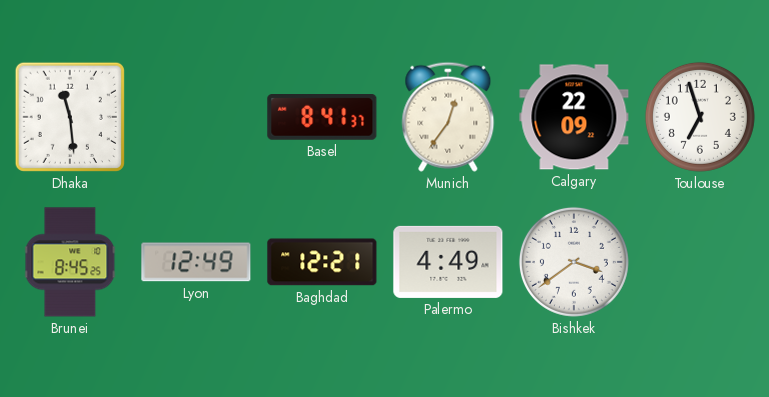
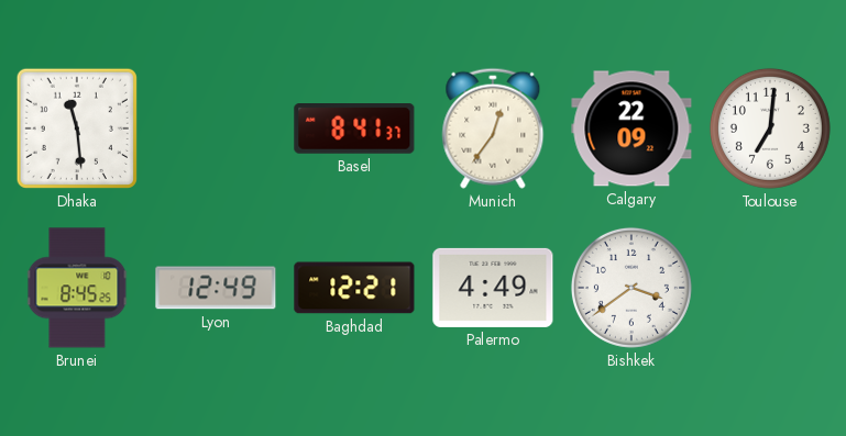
Toulouse: 6:57 -> 7:01 (770, 128)
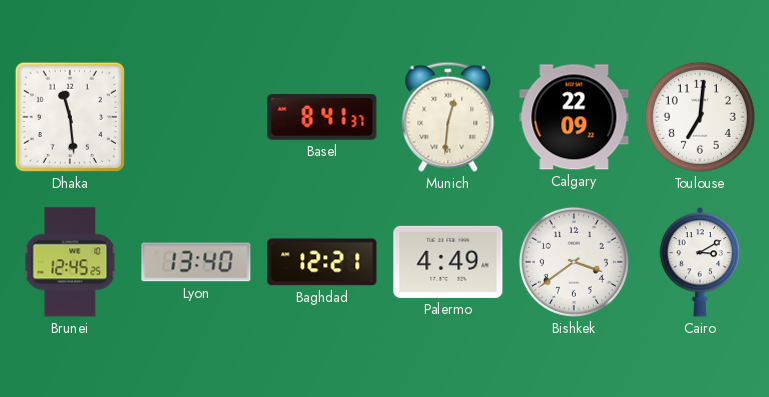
Munich: 12:36 -> 12:31 (448, 117)
Brunei: 8:45 -> 12:45 (70, 262)
Lyon: 12:49 -> 13:40 (196, 262)
Cairo: none -> 3:10 (700, 262)
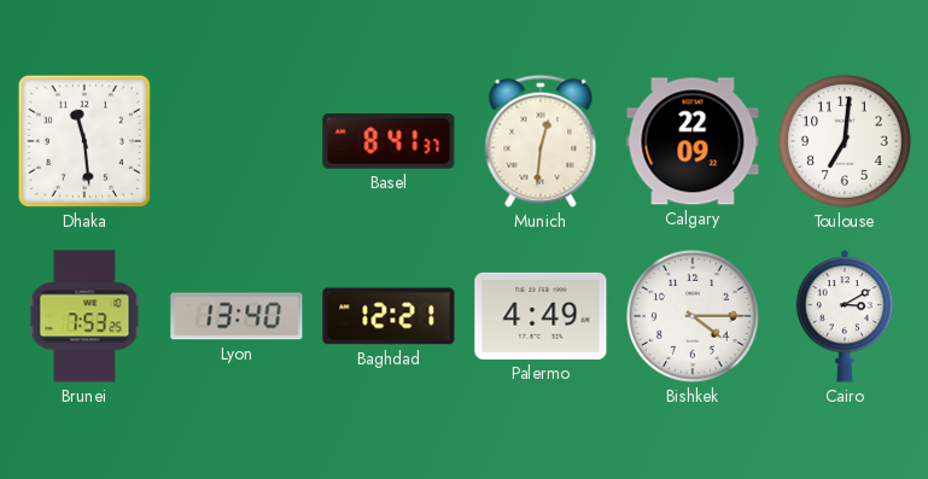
Brunei: 12:45 -> 7:53 (84, 316)
Bishkek: 3:39 -> 4:15 (693, 316)
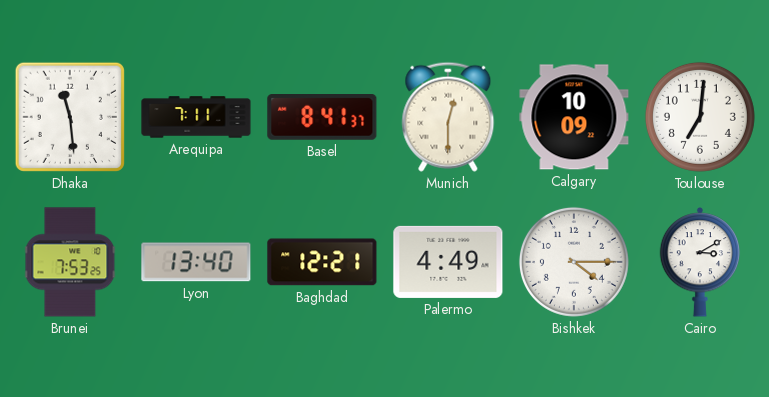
Arequipa: none -> 7:11 (196, 117)
Munich: 12:31 -> 12:30 (448, 117)
Calgary: 22:09 -> 10:09 (574, 117)
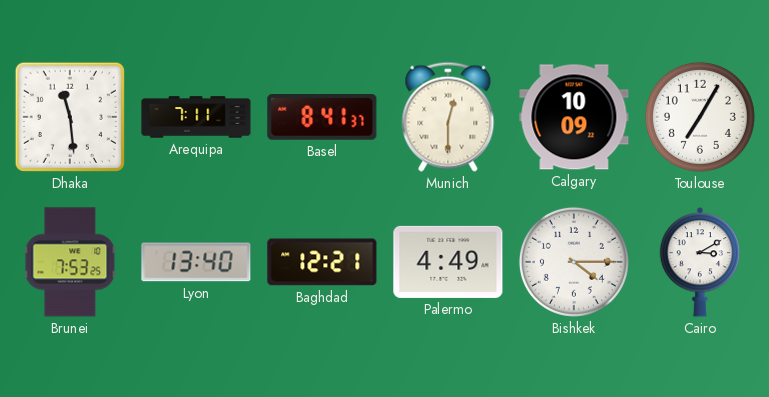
Toulouse: 7:01 -> 7:05 (700, 117)
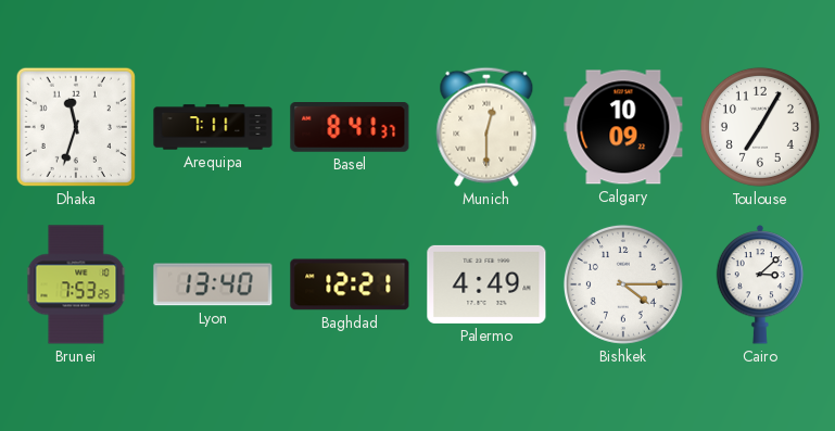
Dhaka: 11:29 -> 11:33 (76, 127)
Cairo: 3:10 -> 3:08 (760, 284)
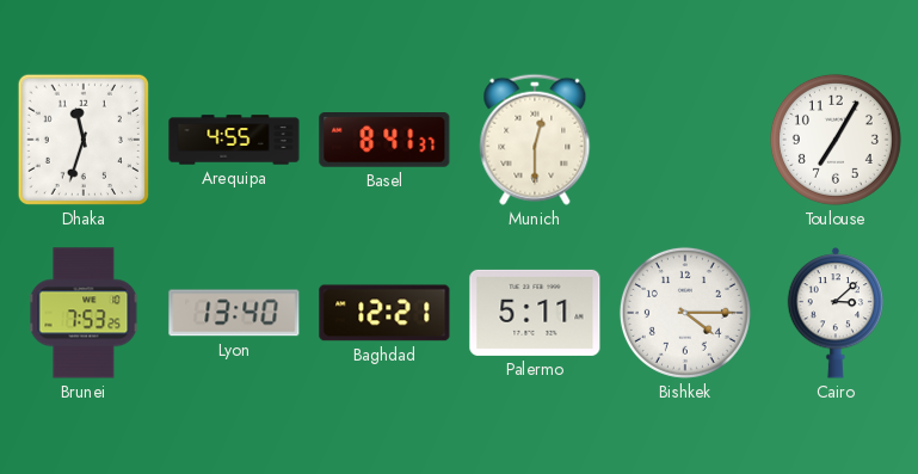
Arequipa: 7:11 -> 4:55 (234, 140)
Calgary: 10:09 -> none (623, 127)
Palermo: 4:49 -> 5:11 (535, 313)
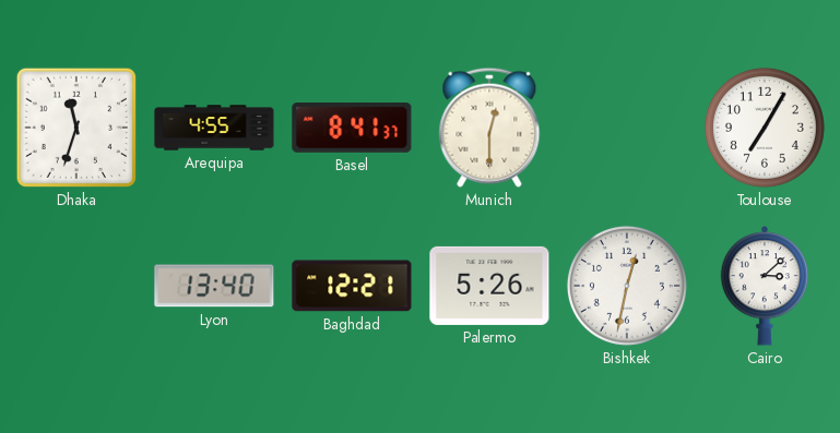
Brunei: 7:53 -> none (84, 313)
Palermo: 5:11 -> 5:26 (489, 286)
Bishkek: 4:15 -> 12:32 (627, 286)
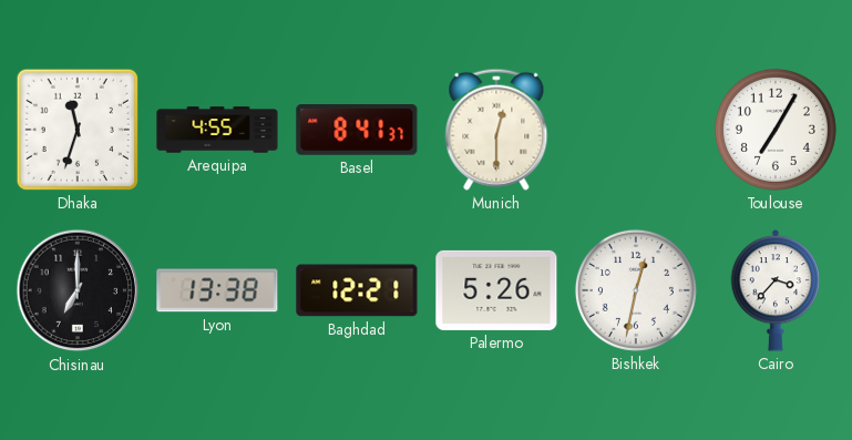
Chisinau: none -> 7:00 (78, 290)
Lyon: 13:40 -> 13:38 (217, 290)
Cairo: 3:08 -> 3:37 (776, 290)
